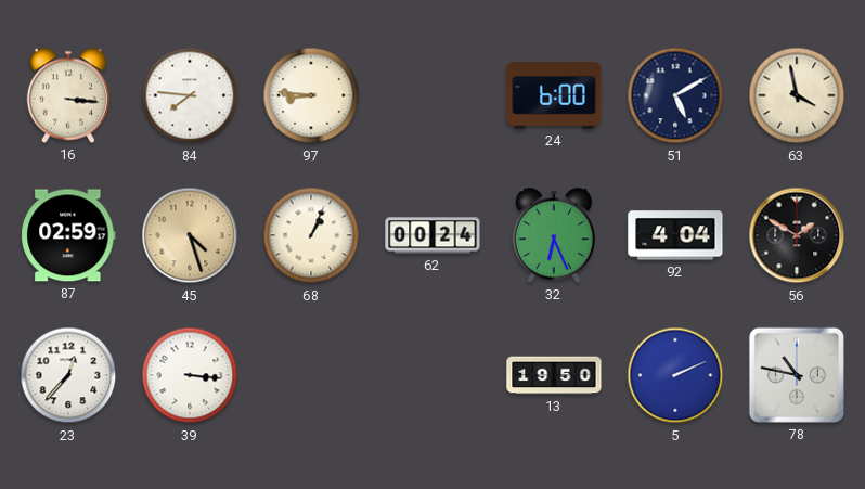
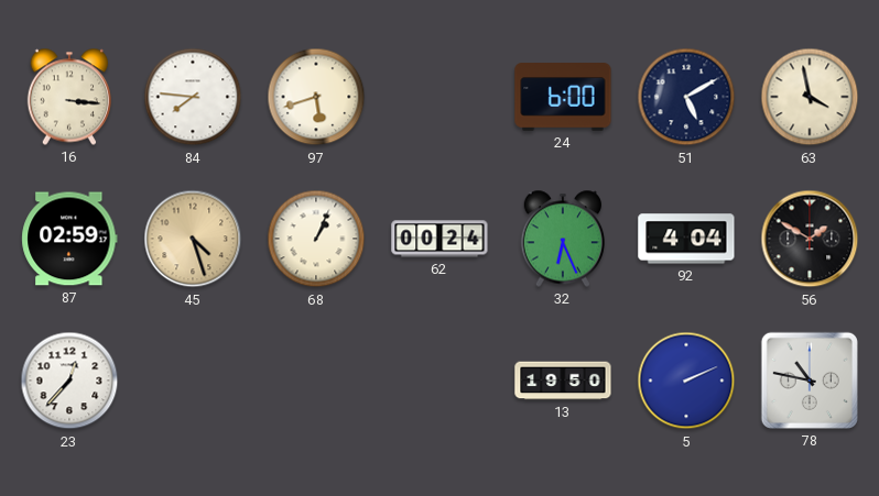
97: 8:46 -> 5:42 (316, 97)
39: 3:16 -> none (190, 375)
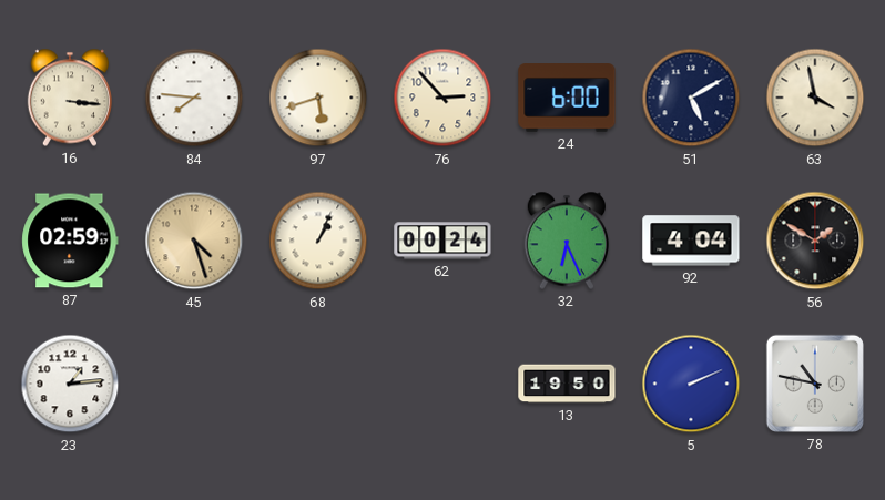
76: none -> 2:53 (442, 98)
23: 12:37 -> 1:14 (70, 384)
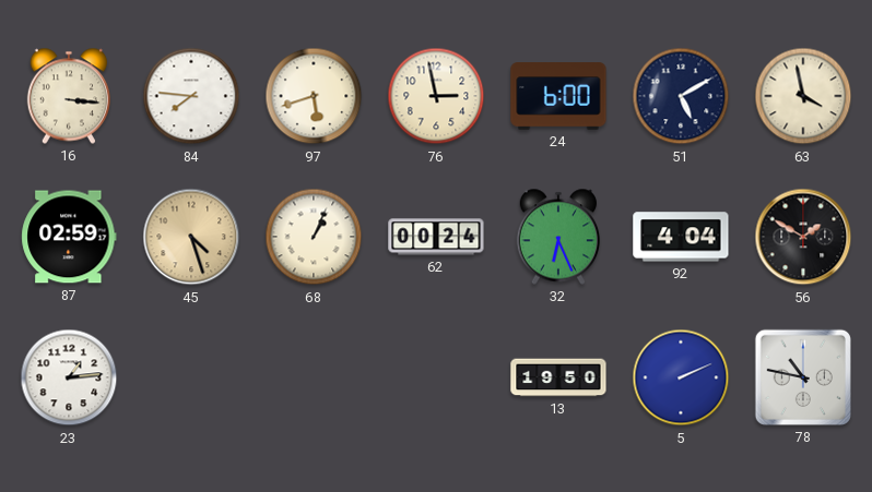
76: 2:53 -> 2:58 (436, 96)
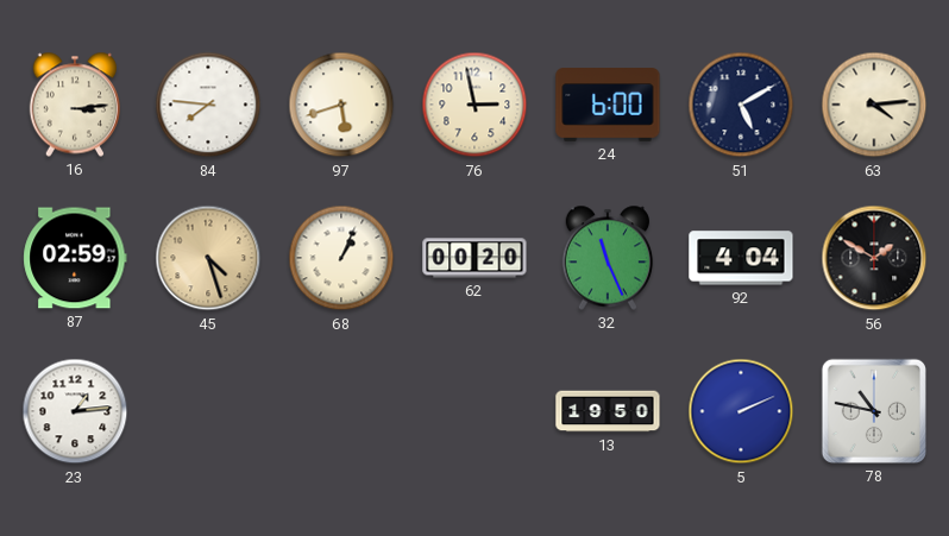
16: 3:16 -> 3:14 (74, 105)
63: 3:58 -> 4:14 (874, 105)
62: 00:24 -> 00:20 (474, 258)
32: 6:26 -> 11:26 (607, 258)
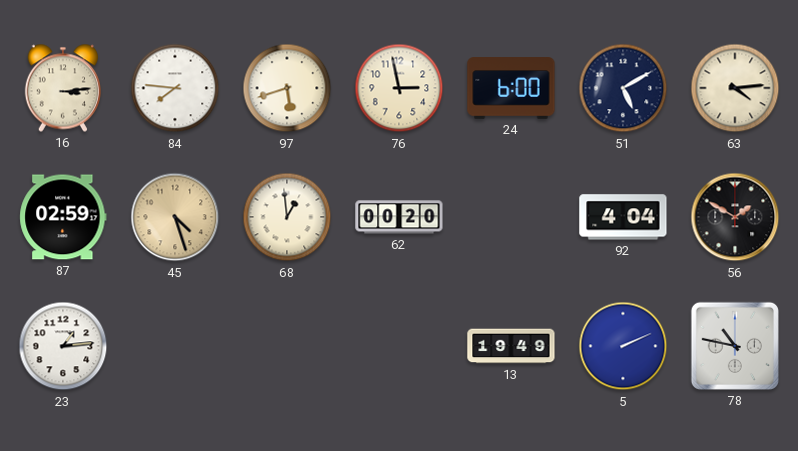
68: 1:04 -> 12:59 (287, 217)
32: 11:26 -> none (607, 258)
13: 19:50 -> 19:49 (511, 346)
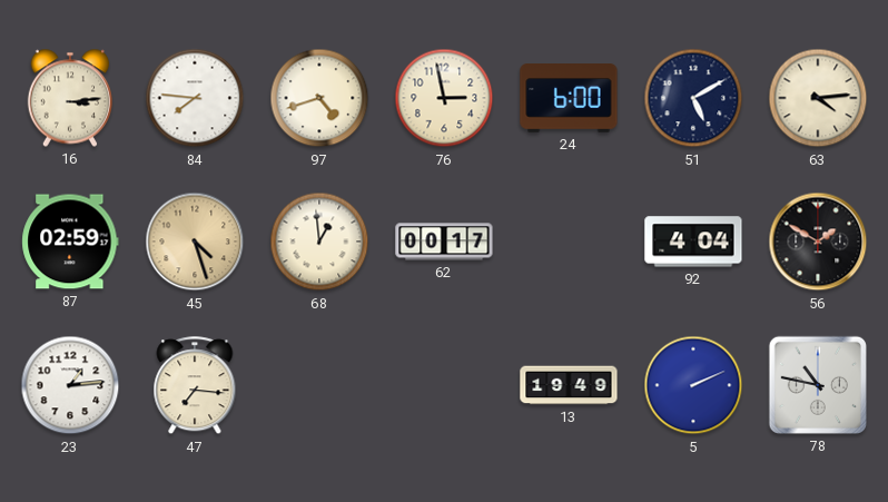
97: 5:42 -> 4:42 (319, 98)
62: 00:20 -> 00:17 (444, 242)
47: none -> 7:16 (195, 386)
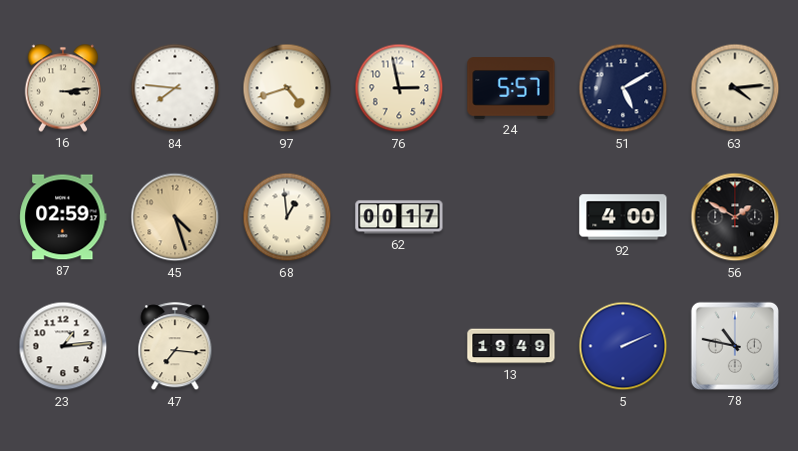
24: 6:00 -> 5:57 (511, 88)
92: 4:04 -> 4:00 (623, 217)
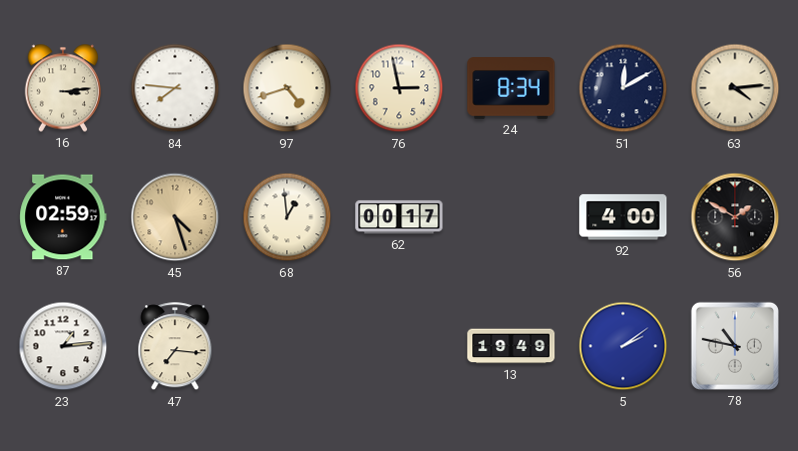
24: 5:57 -> 8:34 (511, 88)
51: 5:10 -> 12:10 (623, 88)
5: 2:11 -> 2:09 (623, 346)
